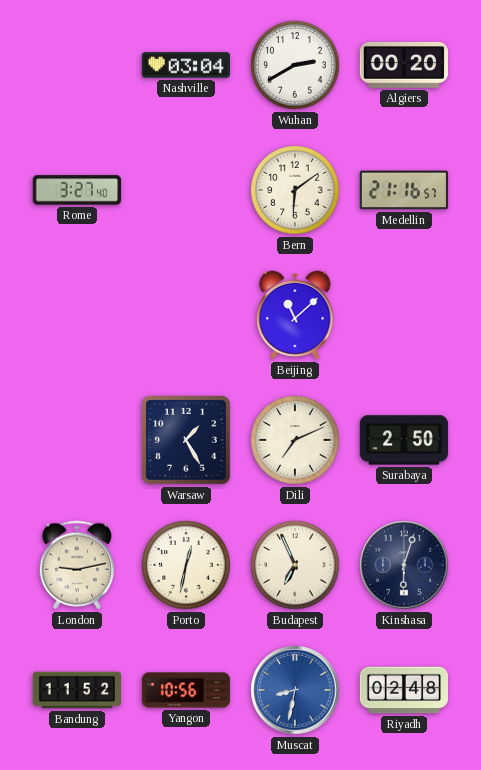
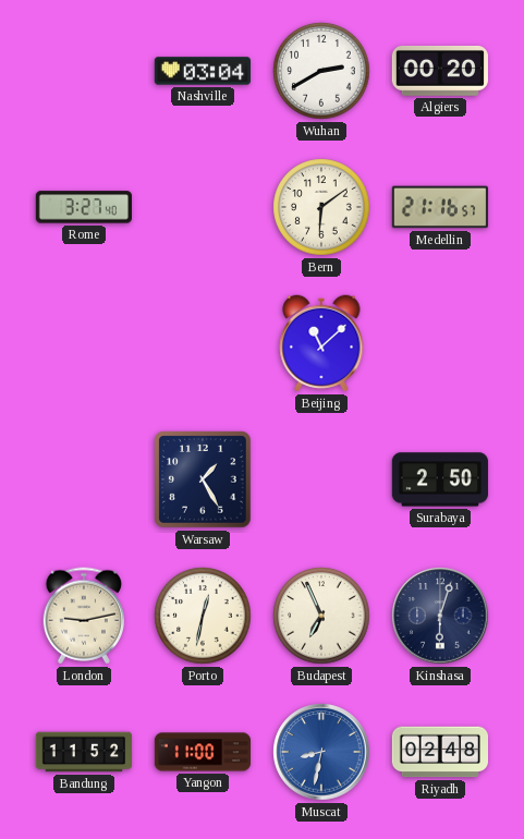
Dili: 7:11 -> none (295, 440)
Yangon: 10:56 -> 11:00 (203, 752)
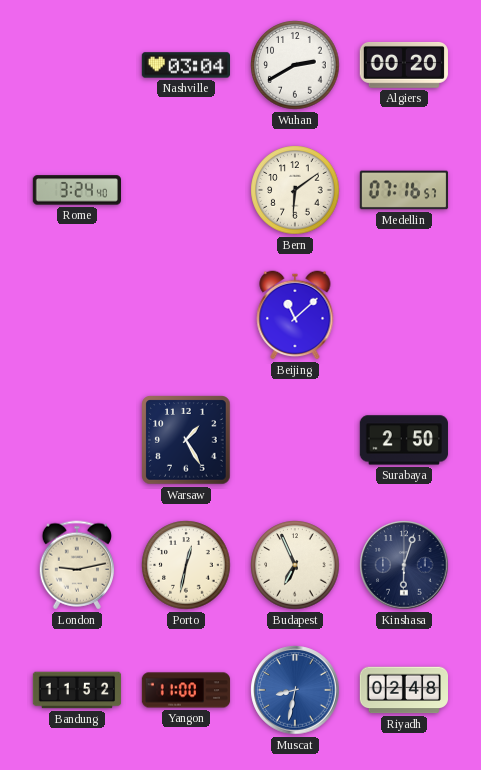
Rome: 3:27 -> 3:24 (76, 190)
Medellin: 21:16 -> 07:16 (403, 190)
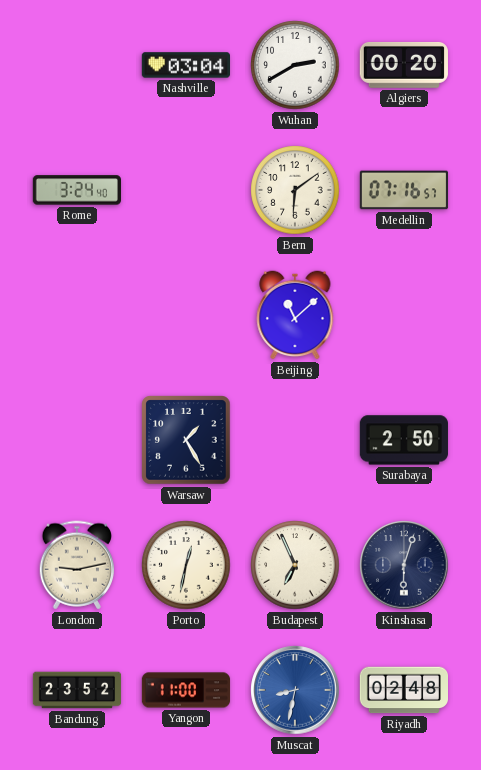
Bandung: 11:52 -> 23:52 (77, 690)
